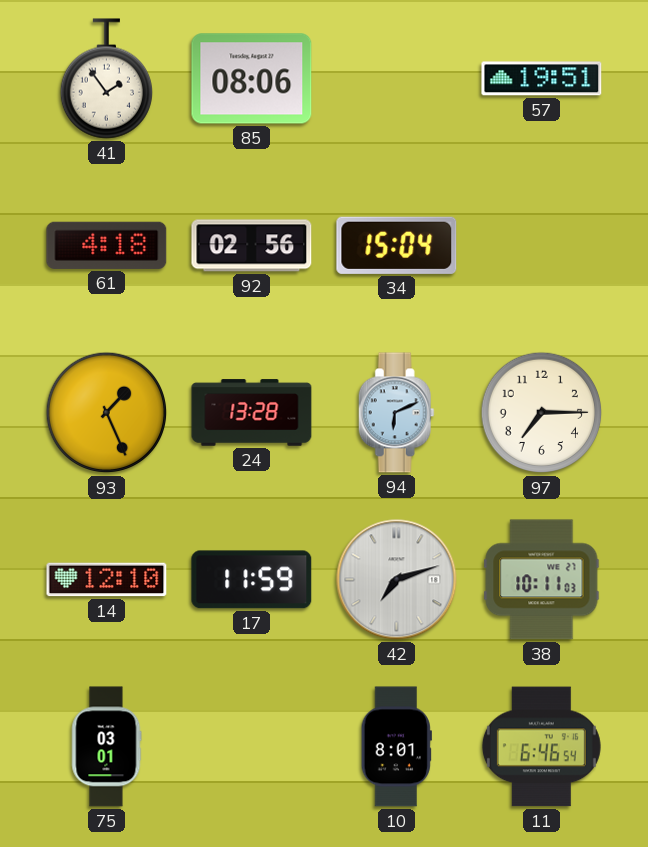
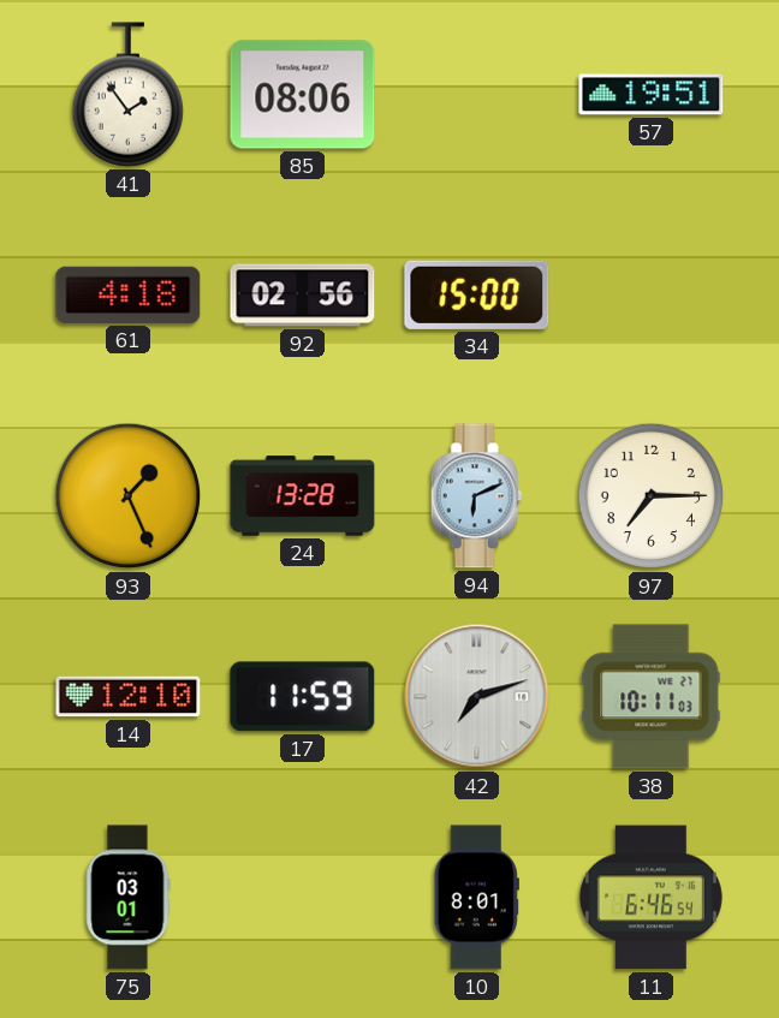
34: 15:04 -> 15:00 (477, 294)
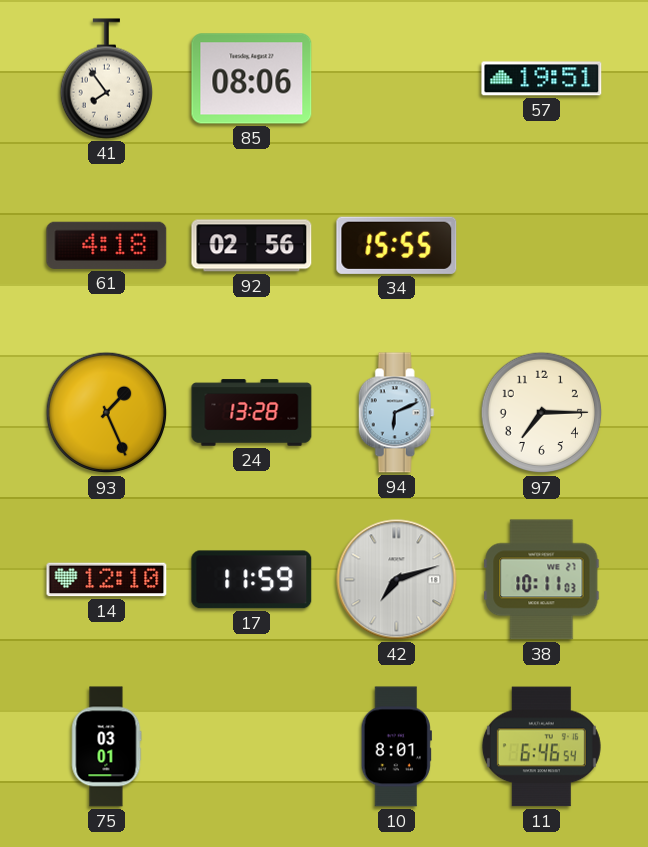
41: 1:54 -> 7:54 (106, 79)
34: 15:00 -> 15:55 (397, 245)
